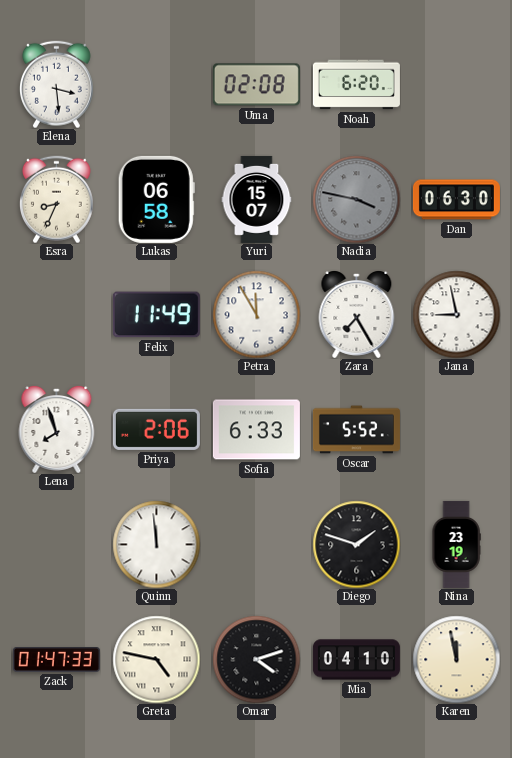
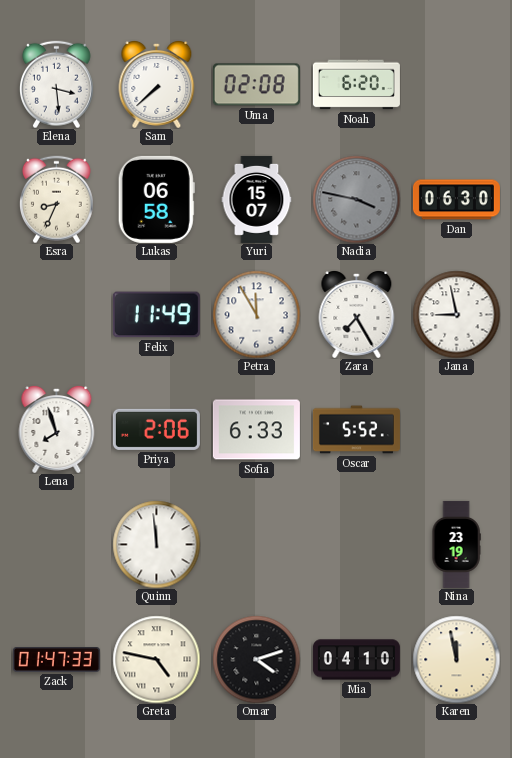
Sam: none -> 7:38 (157, 84)
Diego: 1:48 -> none (356, 544)
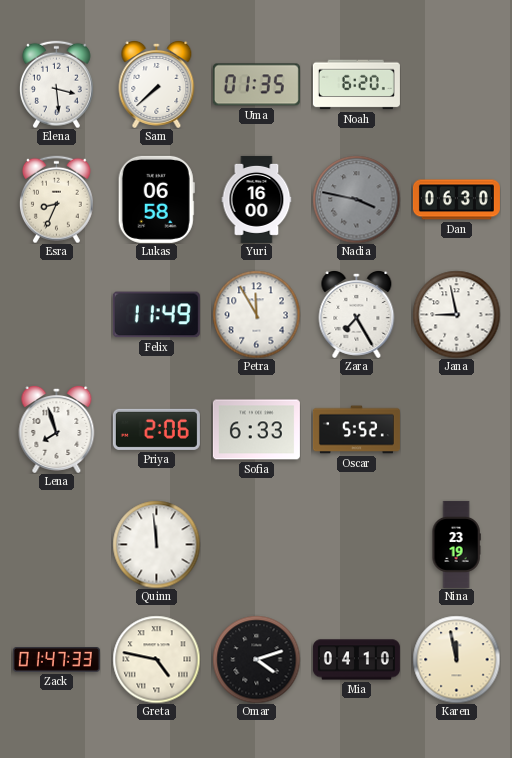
Uma: 02:08 -> 01:35 (256, 85)
Yuri: 15:07 -> 16:00 (257, 199)
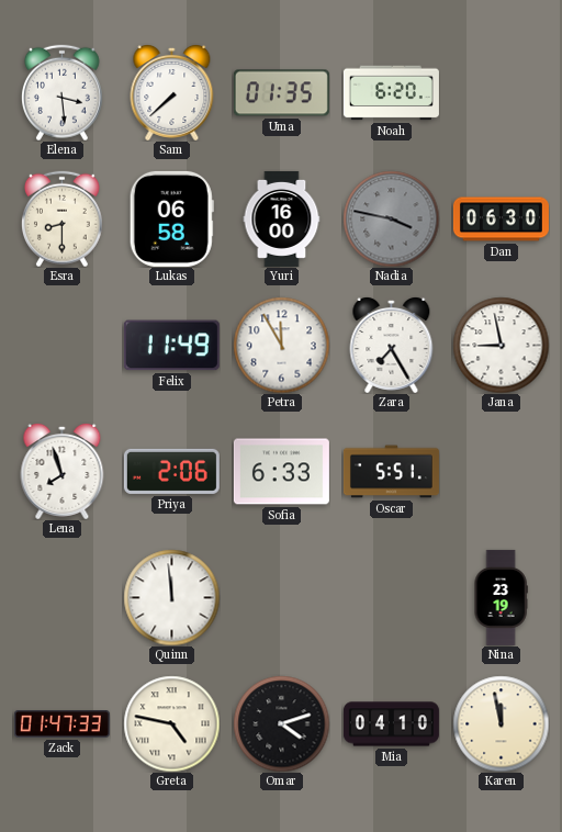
Esra: 8:34 -> 8:30 (61, 218)
Oscar: 5:52 -> 5:51 (391, 472)
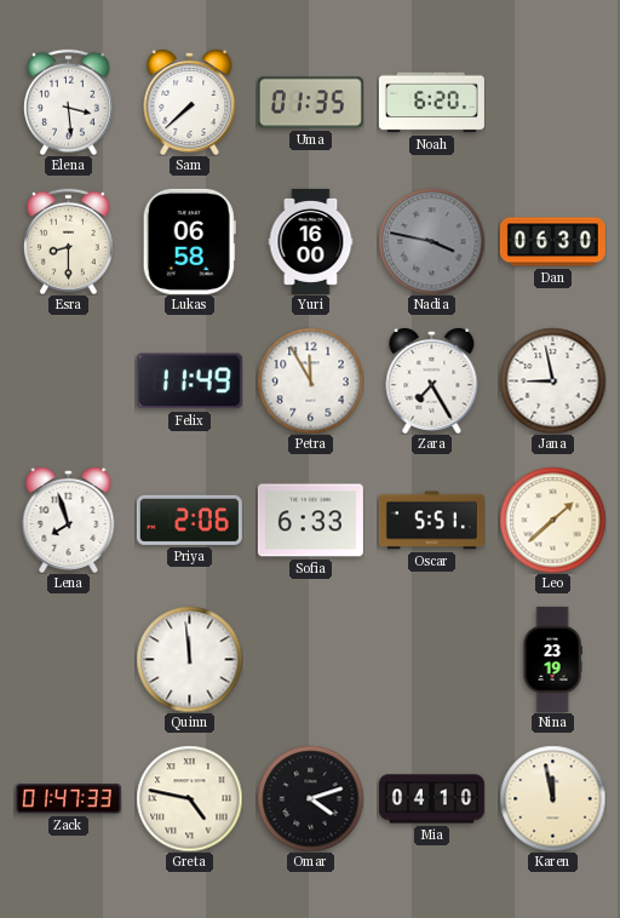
Leo: none -> 1:38 (552, 520)
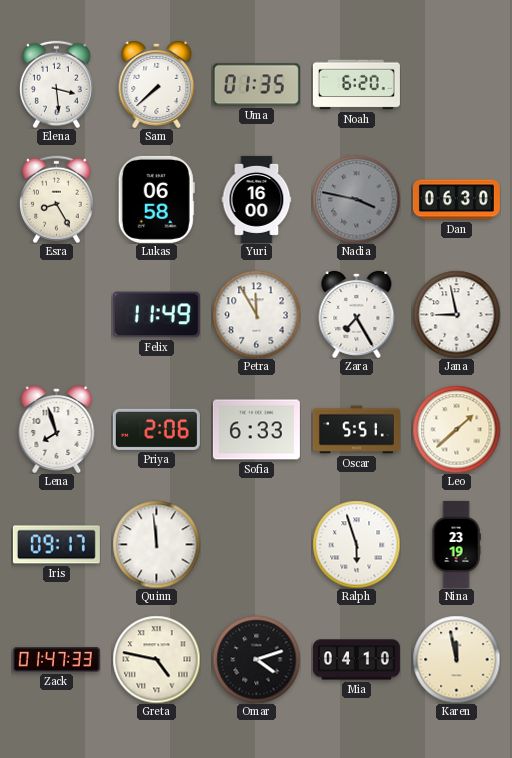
Esra: 8:30 -> 8:25 (56, 199)
Iris: none -> 09:17 (56, 545)
Ralph: none -> 5:57 (356, 544)
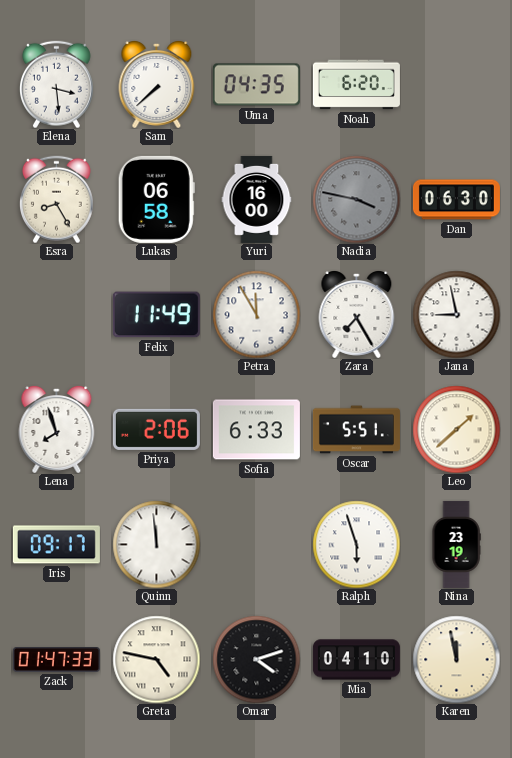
Uma: 01:35 -> 04:35 (256, 85)
